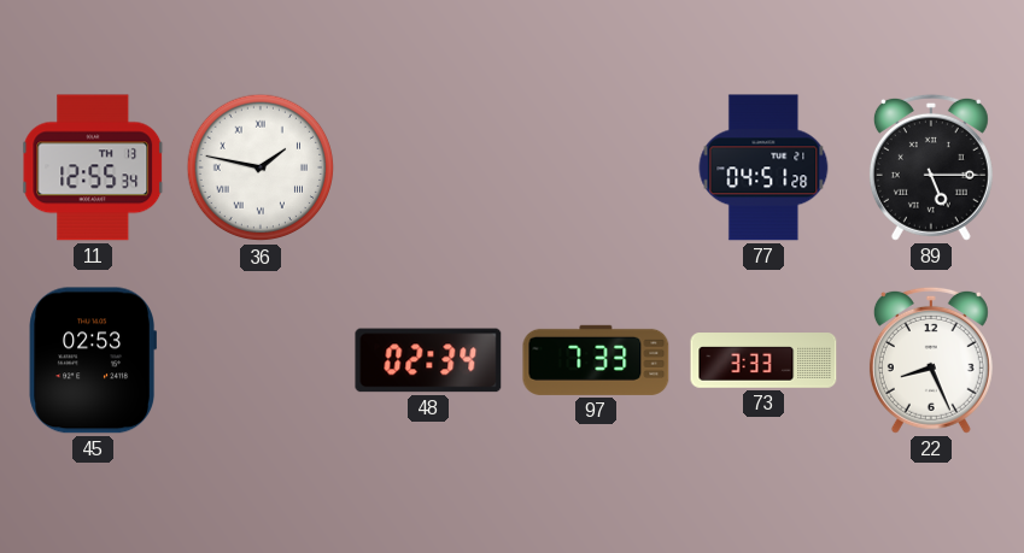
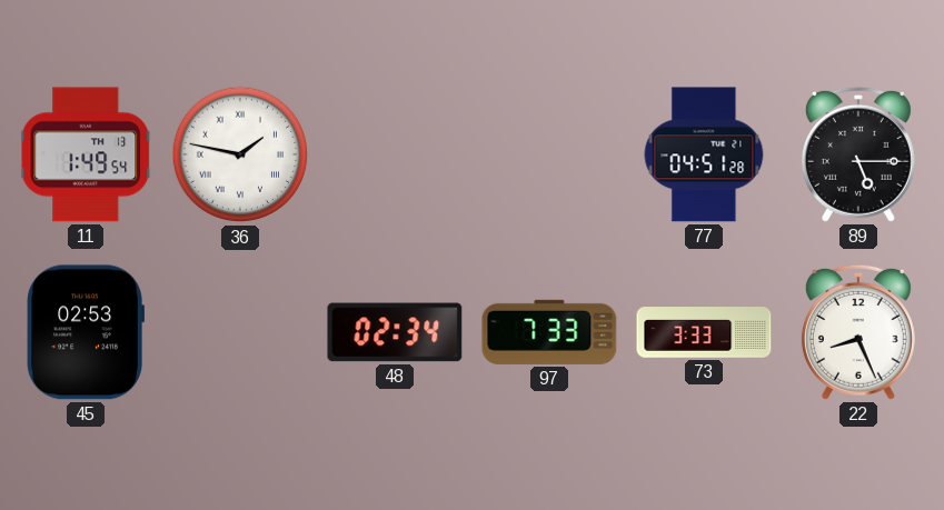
11: 12:55 -> 1:49 (87, 154)
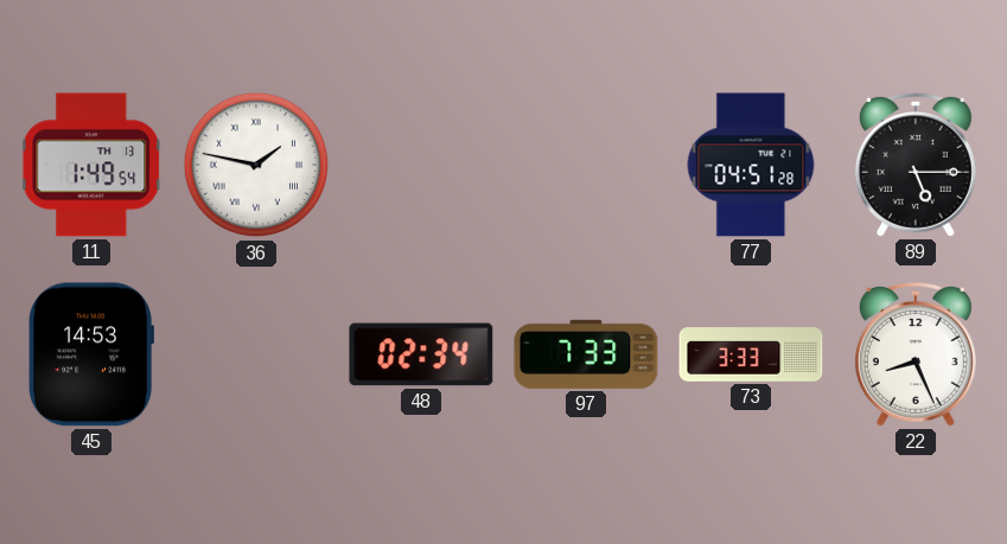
45: 02:53 -> 14:53 (90, 354)
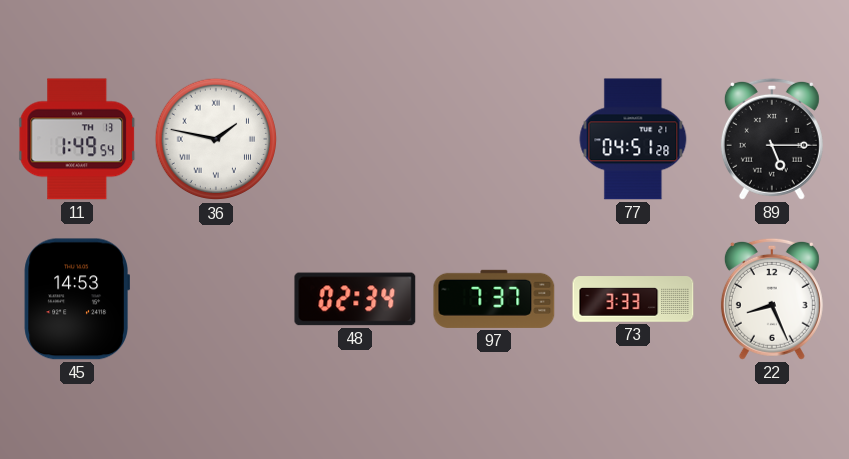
97: 7:33 -> 7:37 (494, 299)
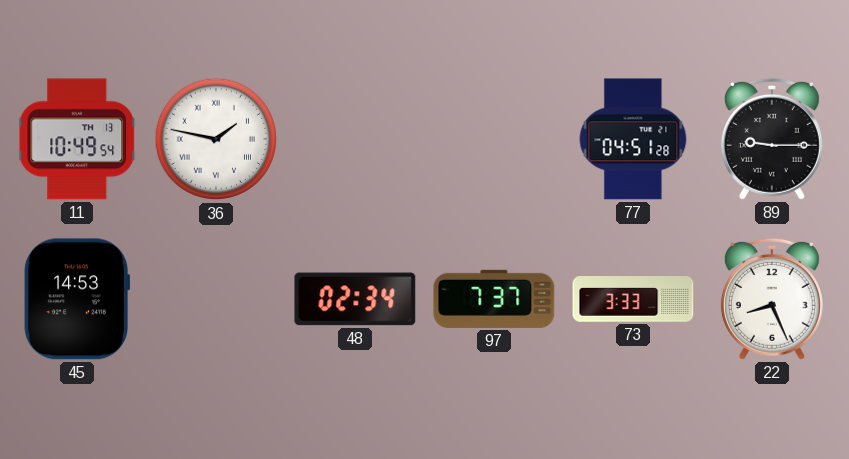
11: 1:49 -> 10:49 (78, 139)
89: 5:15 -> 9:15 (772, 139)
